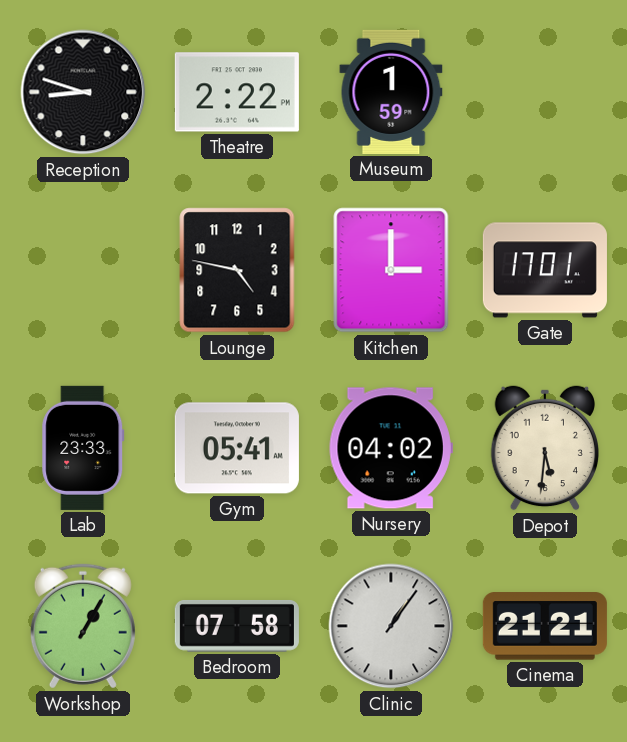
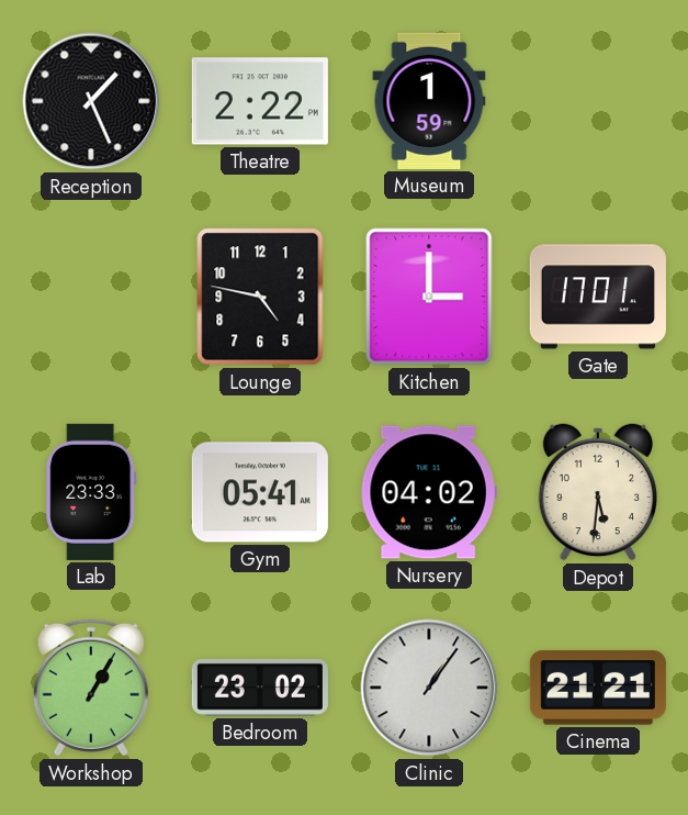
Reception: 8:48 -> 1:26 (91, 101)
Bedroom: 07:58 -> 23:02 (260, 688)
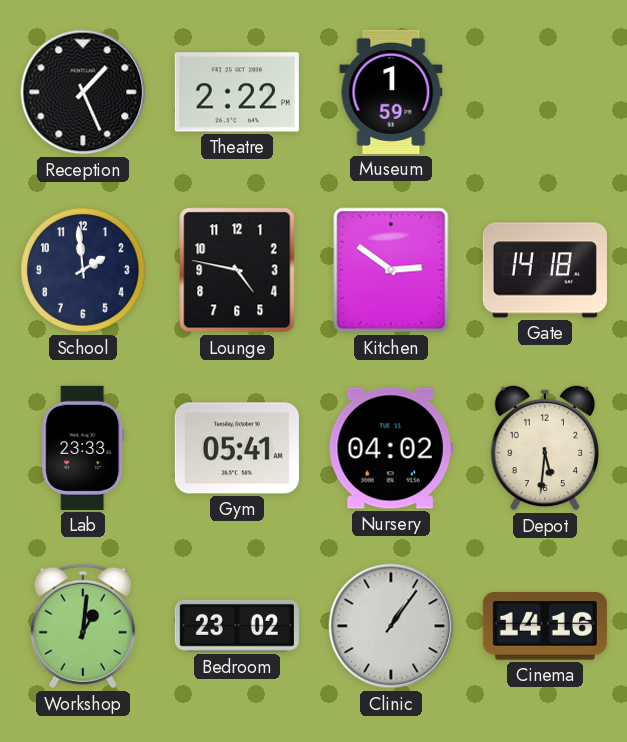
School: none -> 1:59 (83, 270)
Kitchen: 3:00 -> 2:51 (391, 270)
Gate: 17:01 -> 14:18 (545, 270)
Workshop: 1:05 -> 1:01 (83, 626)
Cinema: 21:21 -> 14:16 (545, 626)
